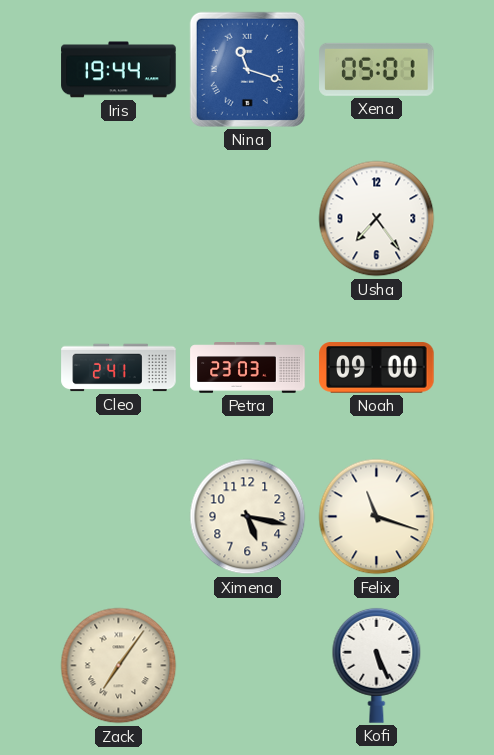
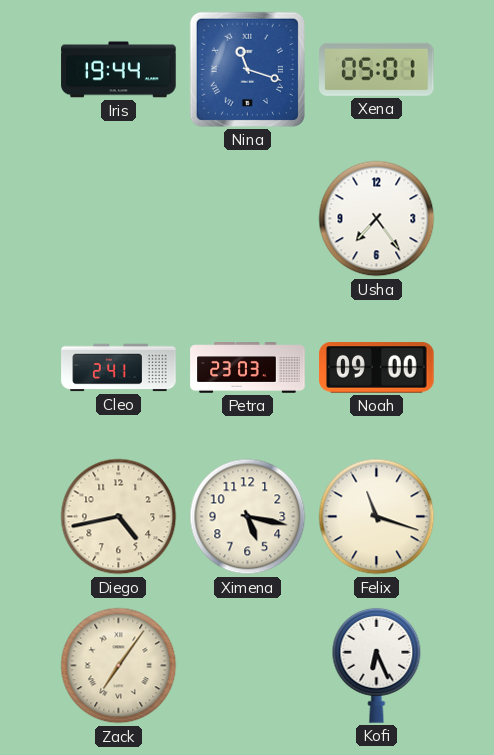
Diego: none -> 4:43 (119, 517)
Kofi: 5:26 -> 6:26 (377, 665)
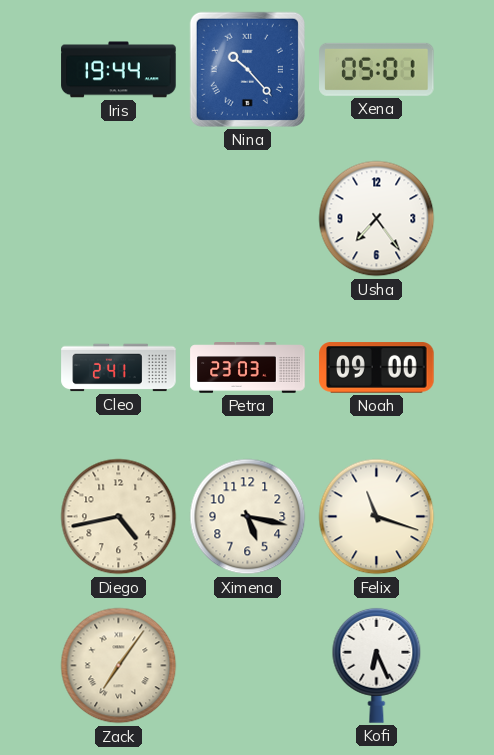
Nina: 11:18 -> 10:23 (247, 69)
